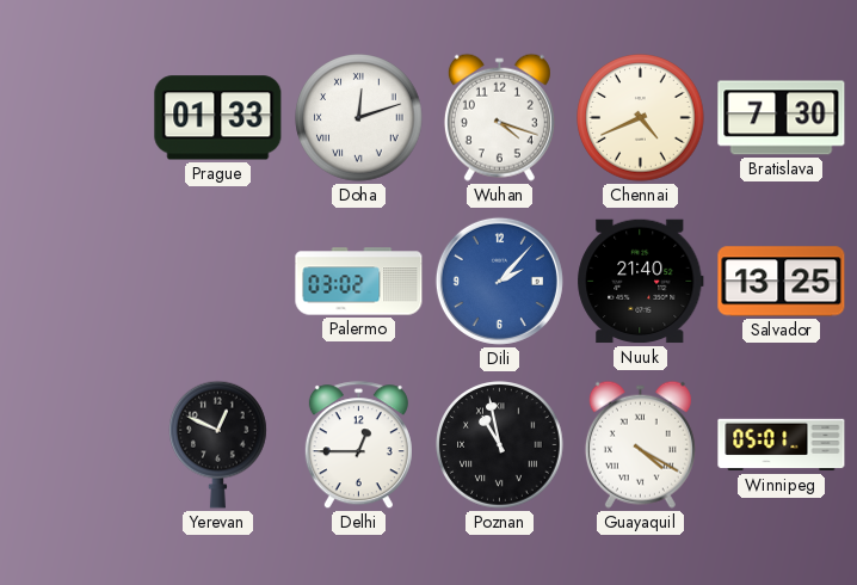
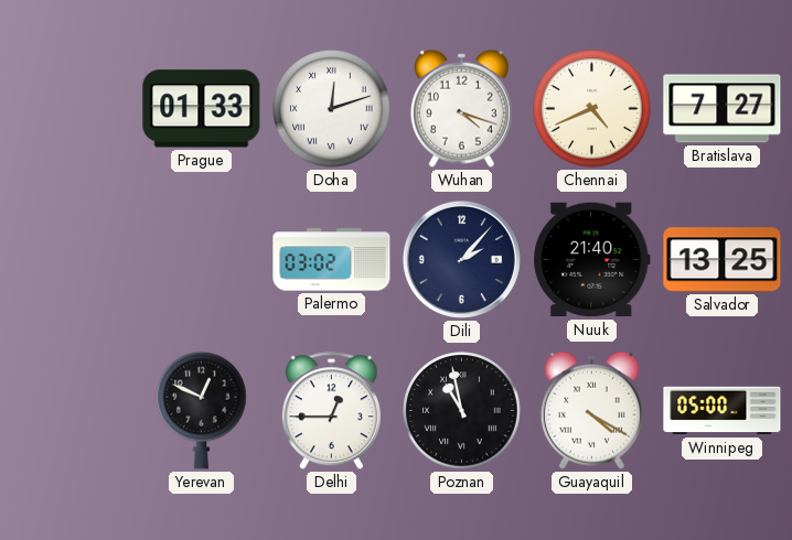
Bratislava: 7:30 -> 7:27 (723, 109)
Dili dial: blue -> navy (461, 259)
Winnipeg: 05:01 -> 05:00 (723, 411)
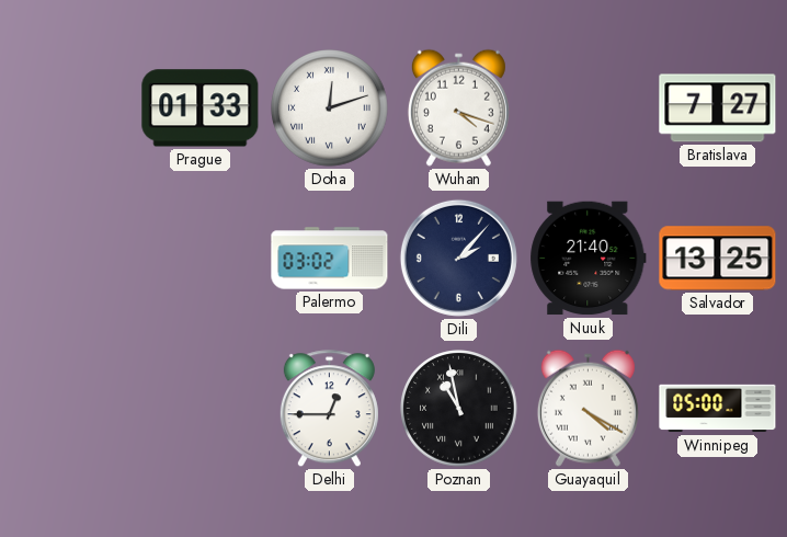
Chennai: 4:41 -> none (592, 109)
Yerevan: 12:49 -> none (202, 410)
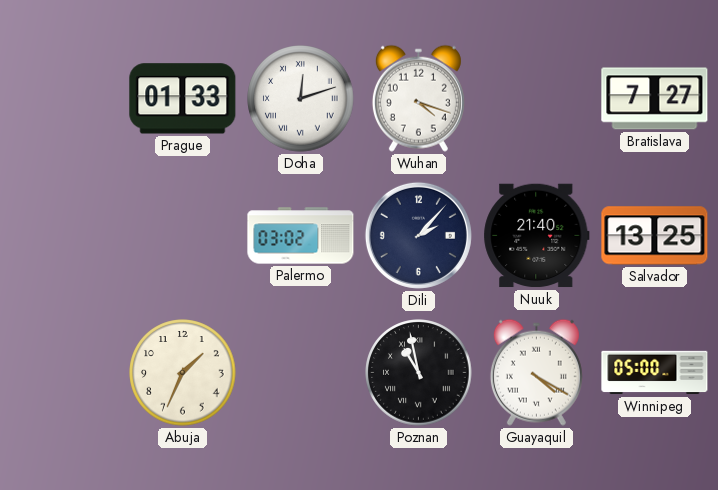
Abuja: none -> 1:34 (183, 373)
Delhi: 12:45 -> none (329, 409)
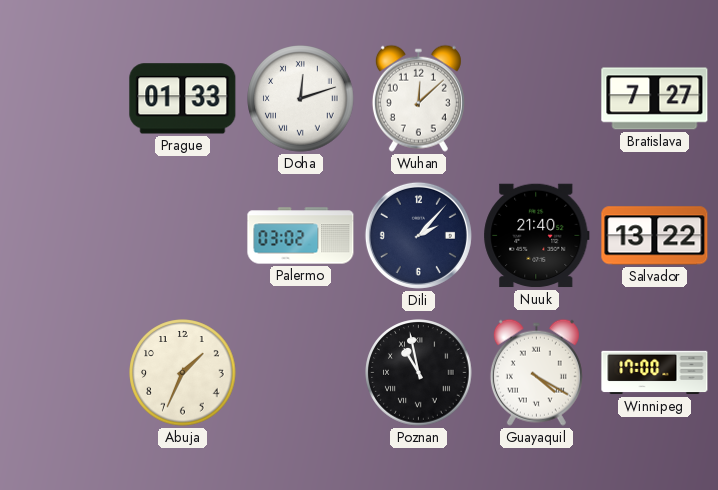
Wuhan: 4:18 -> 12:08 (418, 98)
Salvador: 13:25 -> 13:22 (655, 236)
Winnipeg: 05:00 -> 17:00 (655, 373)
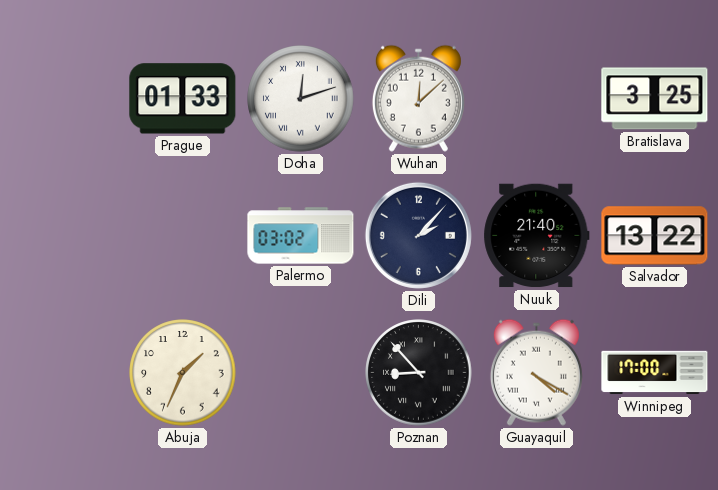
Bratislava: 7:27 -> 3:25 (655, 99)
Poznan: 10:58 -> 8:53 (419, 373)
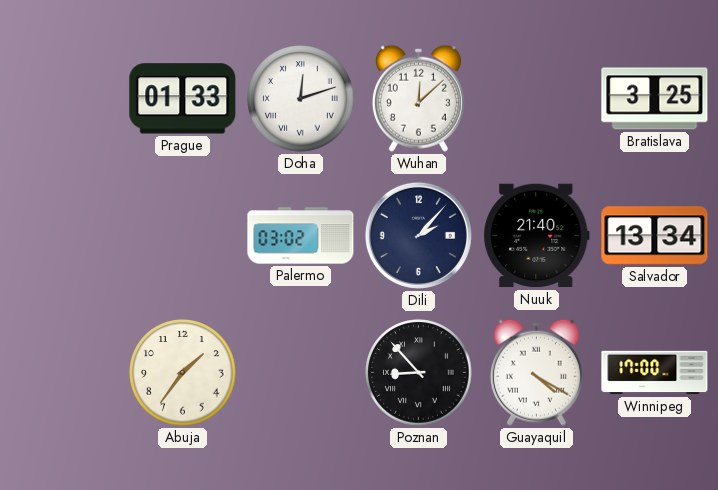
Salvador: 13:22 -> 13:34 (655, 236)
Abuja: 1:34 -> 1:36 (183, 373)
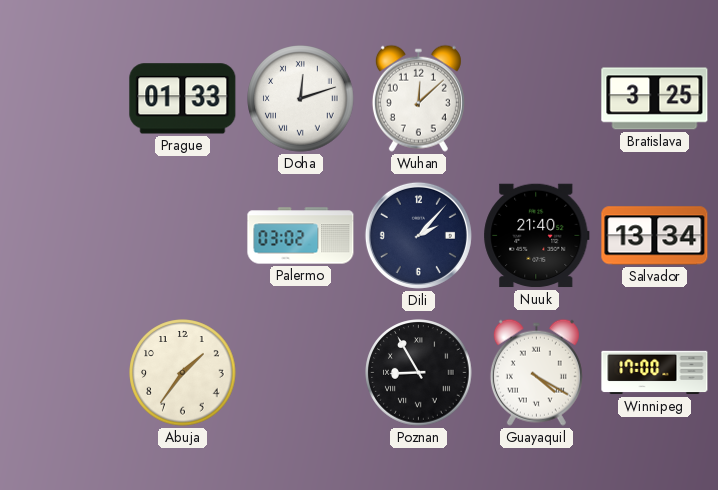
Poznan: 8:53 -> 8:55 (419, 373)
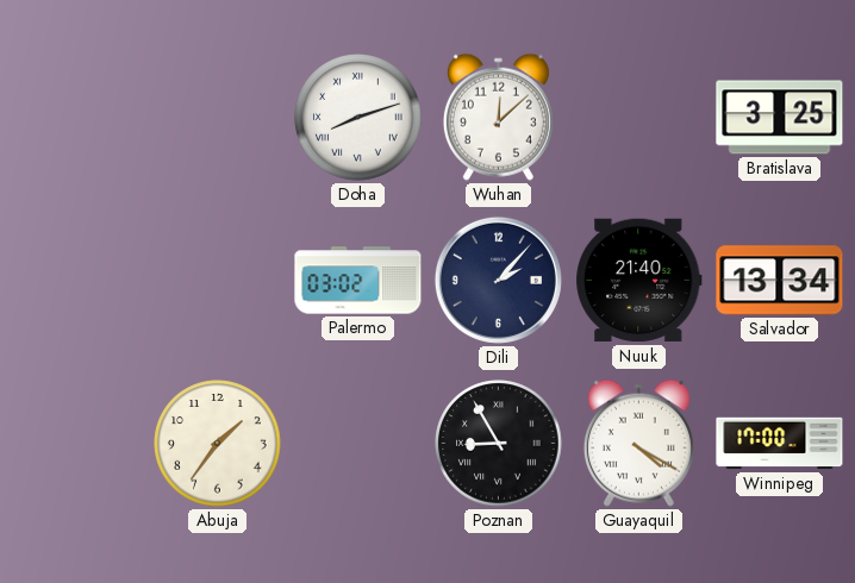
Prague: 01:33 -> none (183, 99)
Doha: 12:12 -> 8:12 (358, 118)
